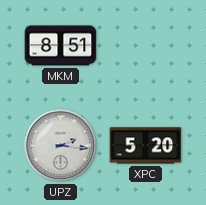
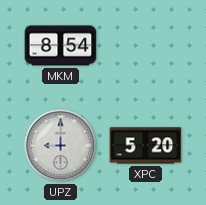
MKM: 8:51 -> 8:54 (61, 46)
UPZ: 2:16 -> 9:00 (61, 146)
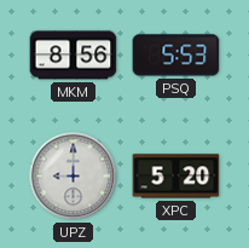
MKM: 8:54 -> 8:56 (74, 56)
PSQ: none -> 5:53 (176, 56)
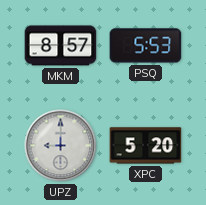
MKM: 8:56 -> 8:57 (61, 46)
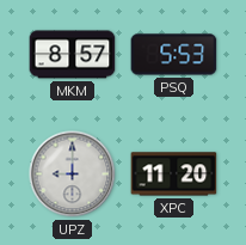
XPC: 5:20 -> 11:20 (174, 174)
